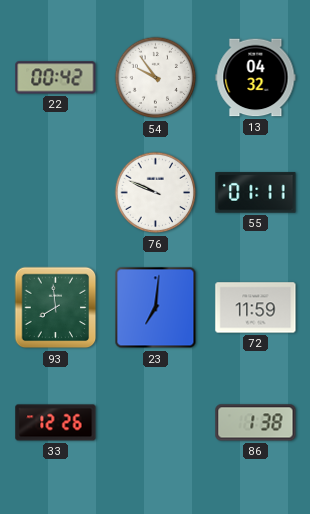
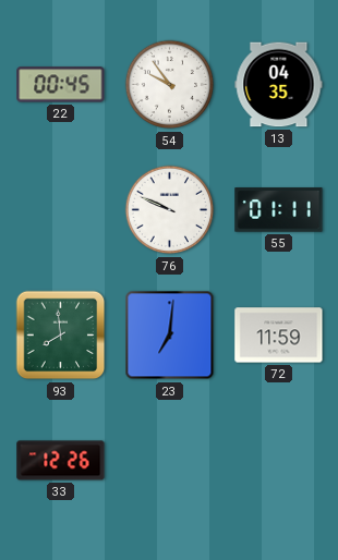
22: 00:42 -> 00:45 (61, 85)
13: 04:32 -> 04:35 (279, 85)
86: 1:38 -> none (256, 423)
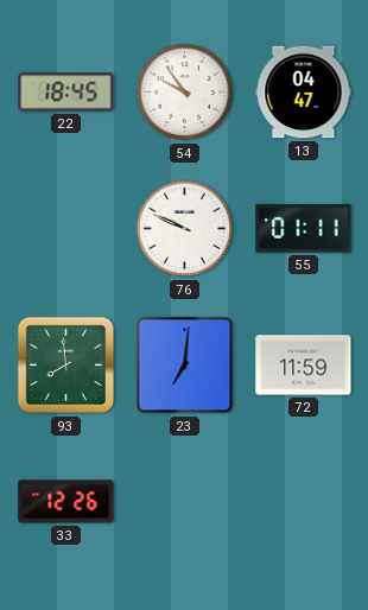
22: 00:45 -> 18:45 (66, 93)
13: 04:35 -> 04:47 (304, 93)
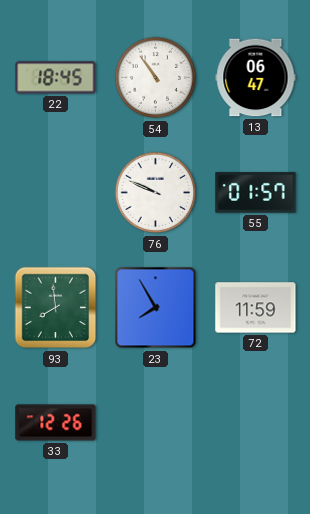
54: 9:54 -> 10:54 (156, 78)
13: 04:47 -> 06:47 (256, 78)
55: 01:11 -> 01:57 (256, 193)
23: 7:01 -> 7:55 (156, 308)
